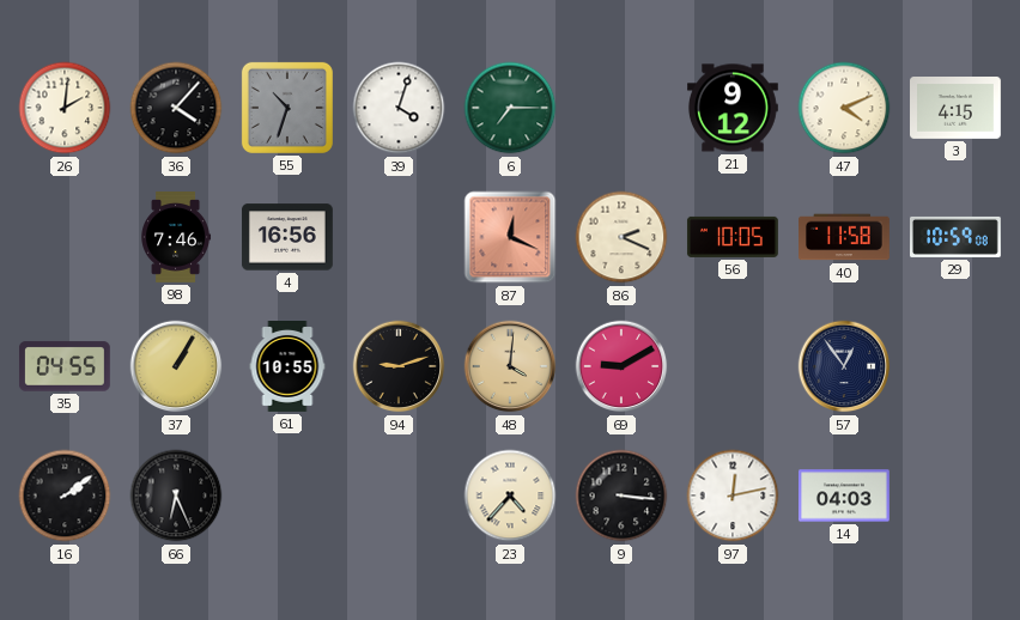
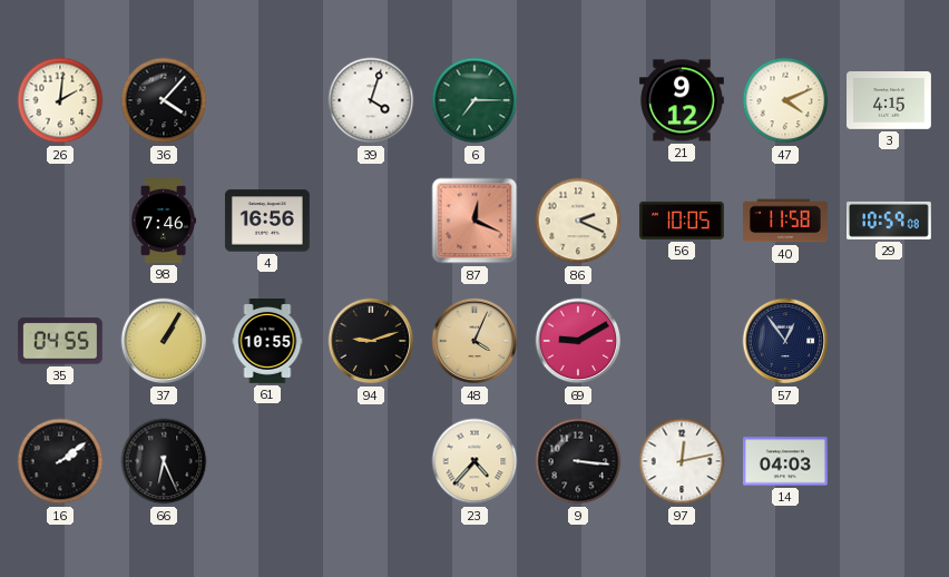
55: 10:33 -> none (287, 108)
48: 4:01 -> 4:04 (474, 341)
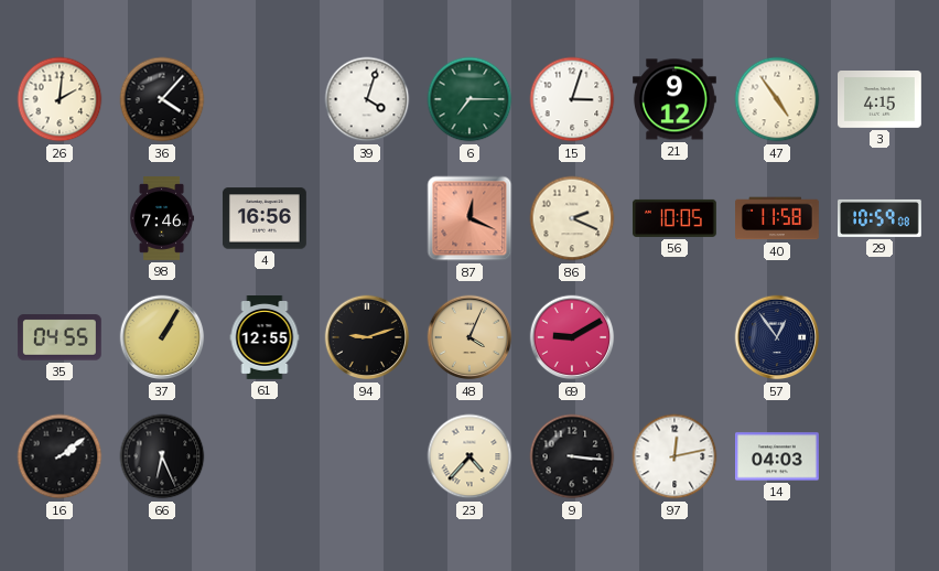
15: none -> 3:03 (572, 99)
47: 4:11 -> 4:54 (777, 99)
61: 10:55 -> 12:55 (265, 338)
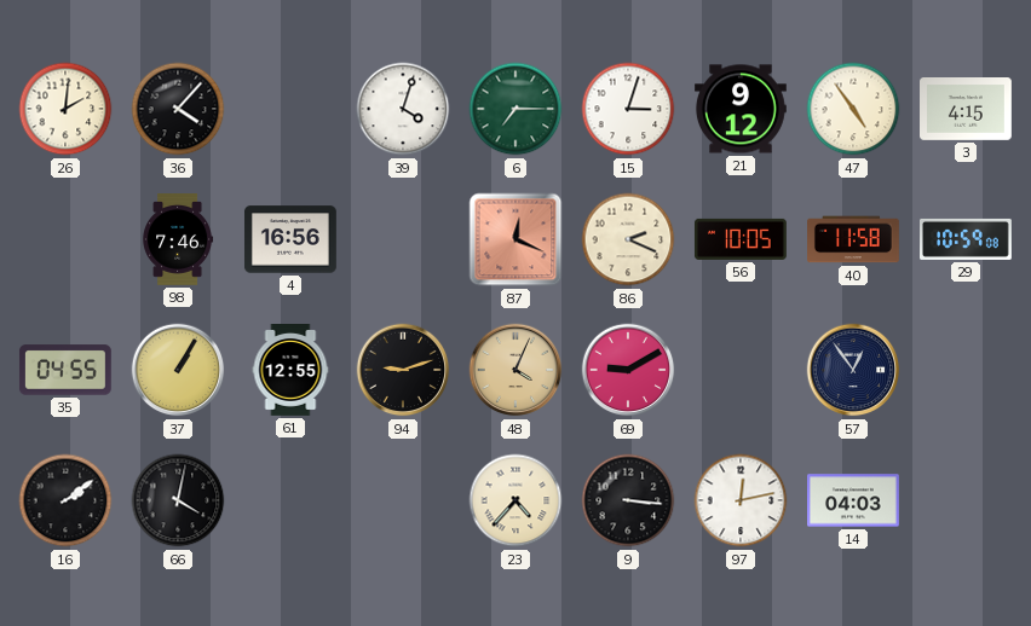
66: 6:26 -> 4:02 (178, 500)
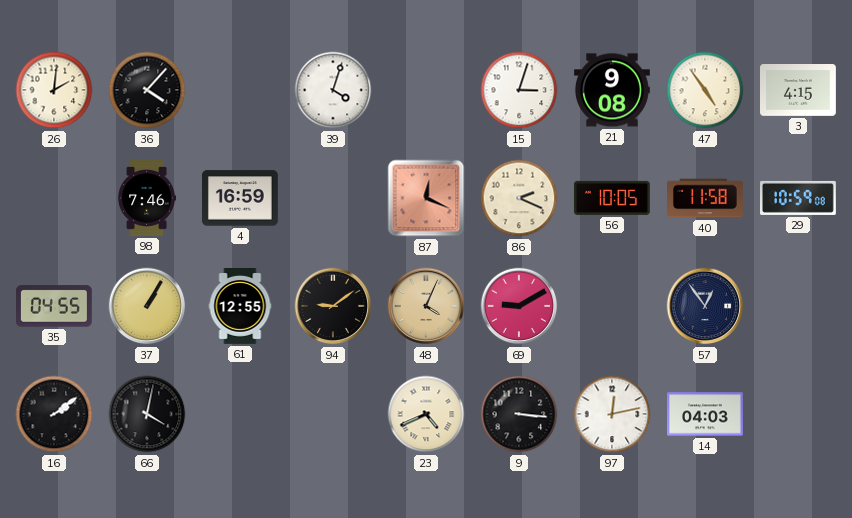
6: 7:15 -> none (515, 109)
21: 9:12 -> 9:08 (613, 90)
4: 16:56 -> 16:59 (240, 198)
94: 9:12 -> 9:09 (333, 306)
23: 4:37 -> 4:41 (426, 414)
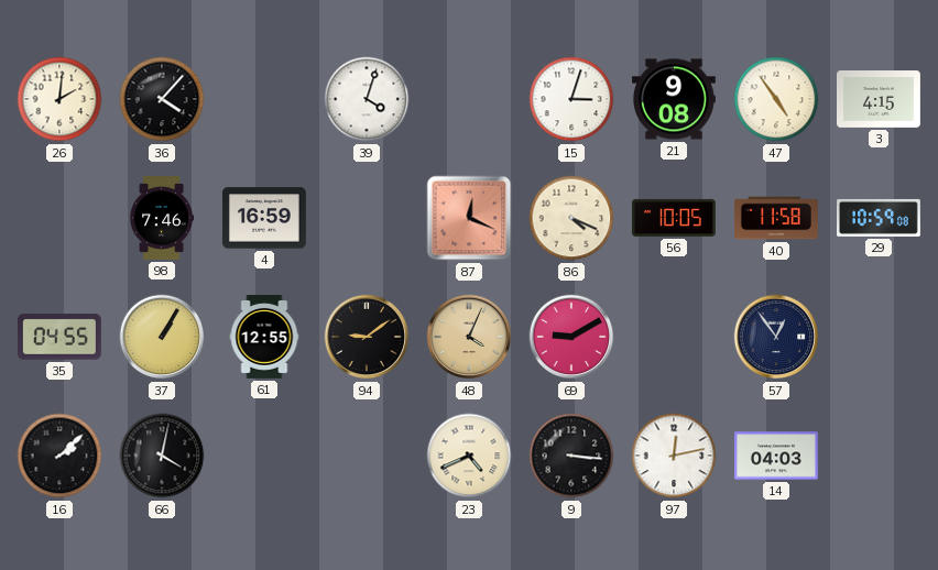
86: 2:19 -> 4:19 (571, 218)
16: 2:09 -> 2:08 (59, 456)
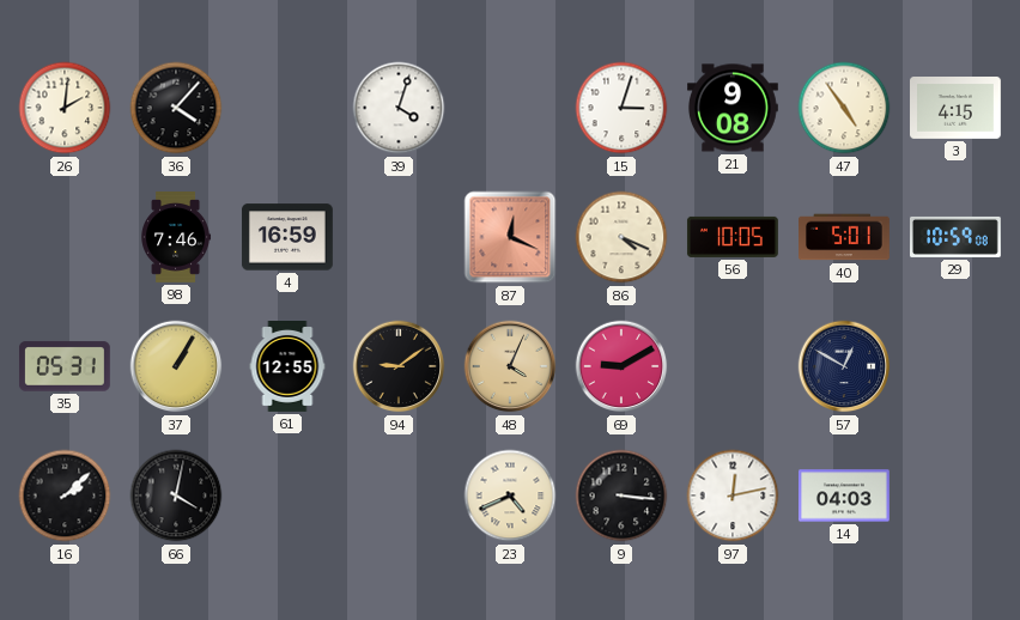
40: 11:58 -> 5:01 (845, 237)
35: 04:55 -> 05:31 (65, 366)
57: 12:54 -> 12:50 (844, 366)
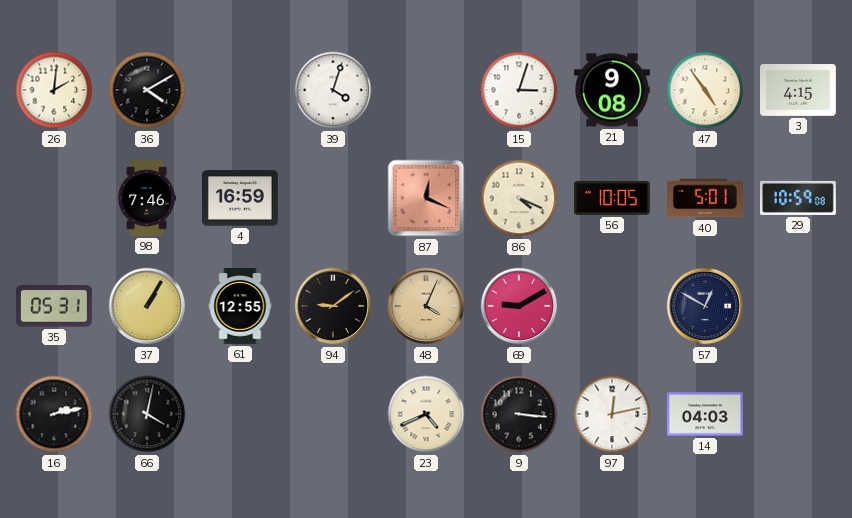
36: 4:07 -> 4:10 (147, 90)
16: 2:08 -> 2:13 (54, 414)
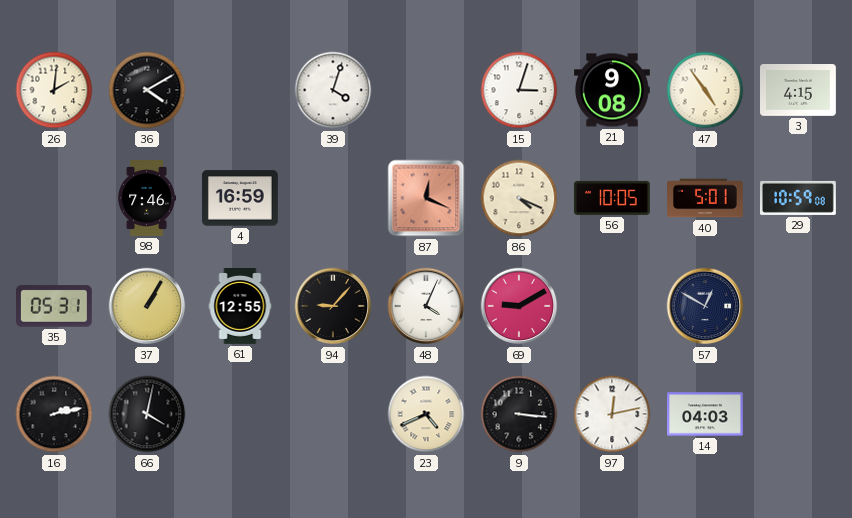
94: 9:09 -> 9:07 (333, 306)
48 dial: champagne -> white (426, 306)
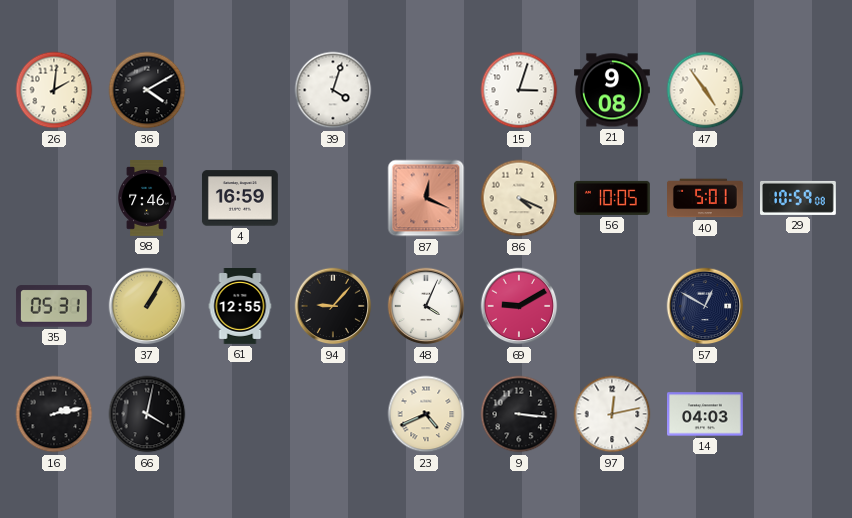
3: 4:15 -> none (799, 91)
